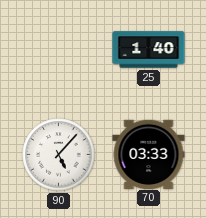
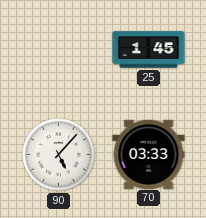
25: 1:40 -> 1:45 (149, 50)
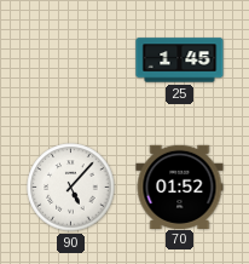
70: 03:33 -> 01:52 (180, 186)
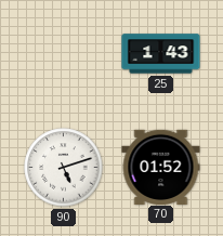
25: 1:45 -> 1:43 (161, 54)
90: 5:07 -> 5:12 (64, 168)
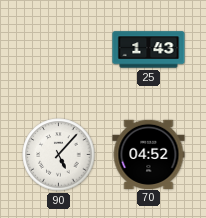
90: 5:12 -> 5:07 (59, 155)
70: 01:52 -> 04:52 (149, 154)
